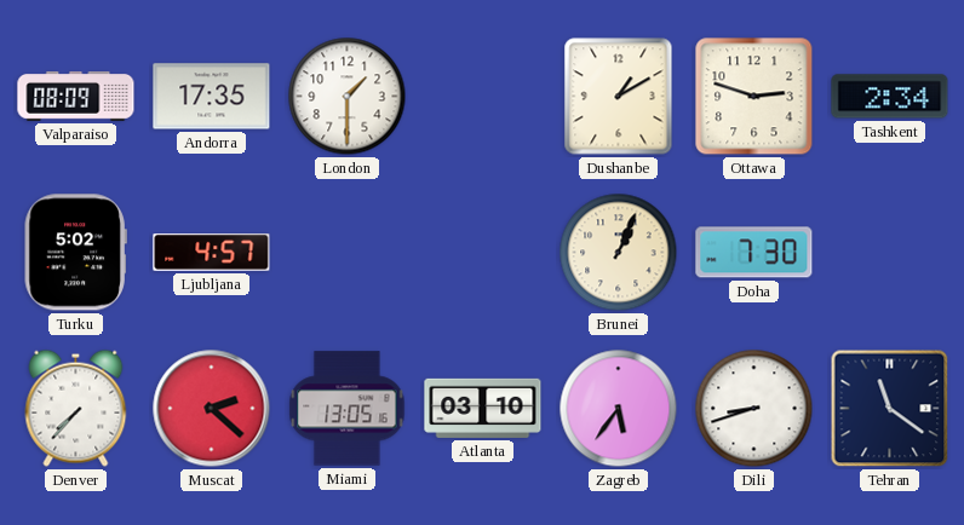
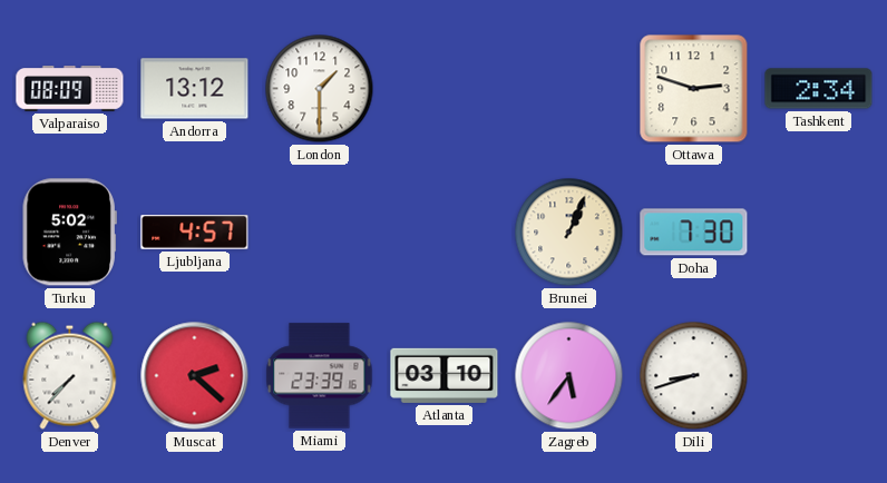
Andorra: 17:35 -> 13:12 (195, 89)
Dushanbe: 1:10 -> none (619, 97)
Miami: 13:05 -> 23:39 (320, 376)
Tehran: 11:21 -> none (890, 409)
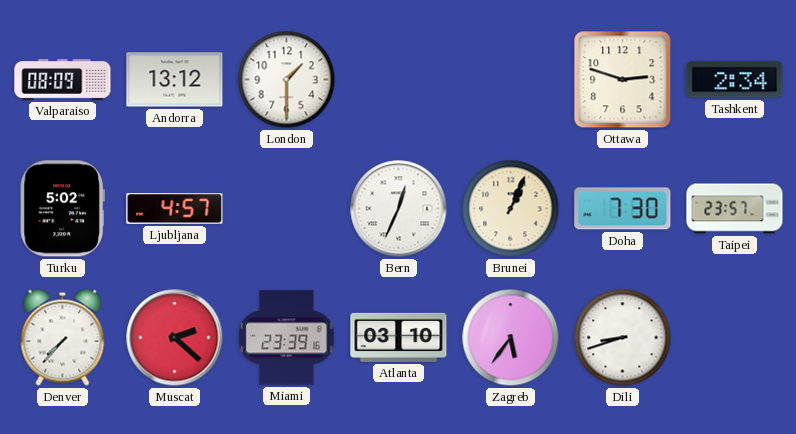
Bern: none -> 12:34 (399, 209)
Taipei: none -> 23:57 (735, 209)
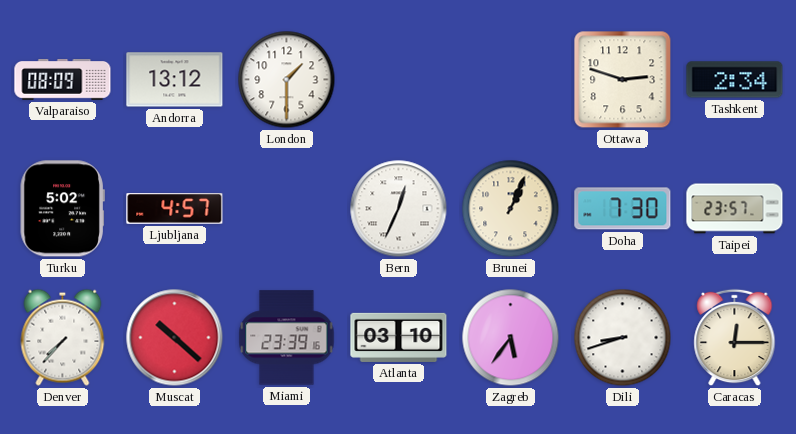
Muscat: 2:22 -> 10:22 (175, 338)
Caracas: none -> 12:15 (735, 338)
